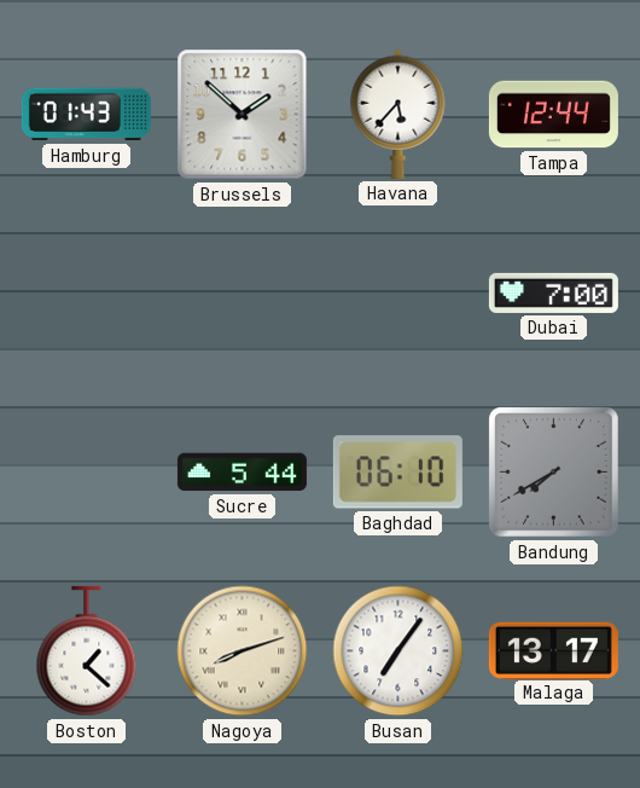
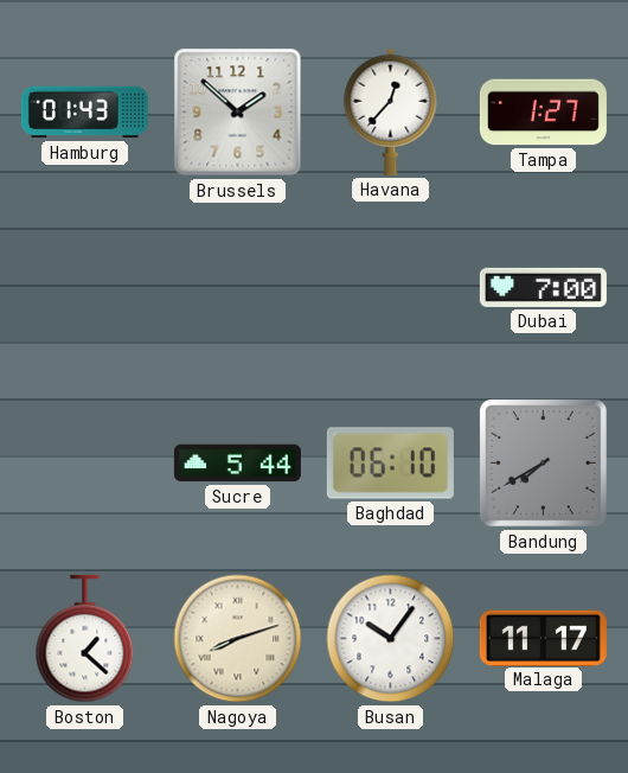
Havana: 5:37 -> 12:37 (391, 111)
Tampa: 12:44 -> 1:27 (543, 113)
Busan: 7:06 -> 10:06 (391, 639)
Malaga: 13:17 -> 11:17 (543, 638)
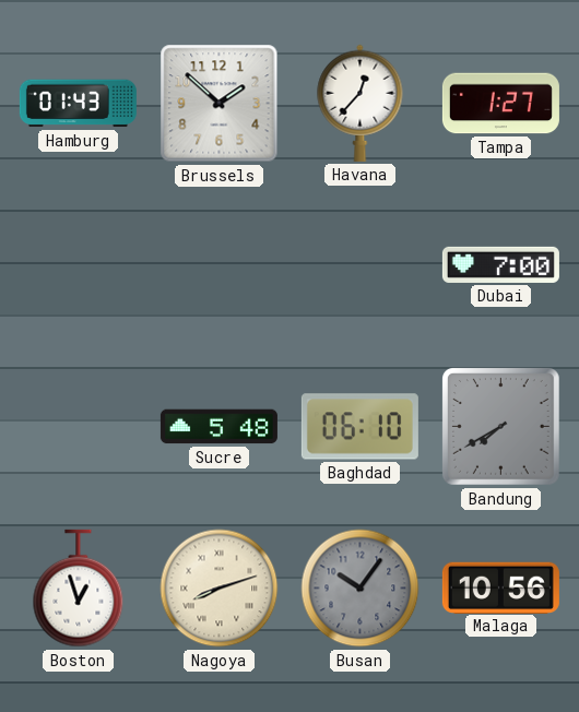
Sucre: 5:44 -> 5:48 (218, 427)
Boston: 1:22 -> 12:57 (79, 589)
Busan dial: white -> grey (361, 589)
Malaga: 11:17 -> 10:56 (500, 588)
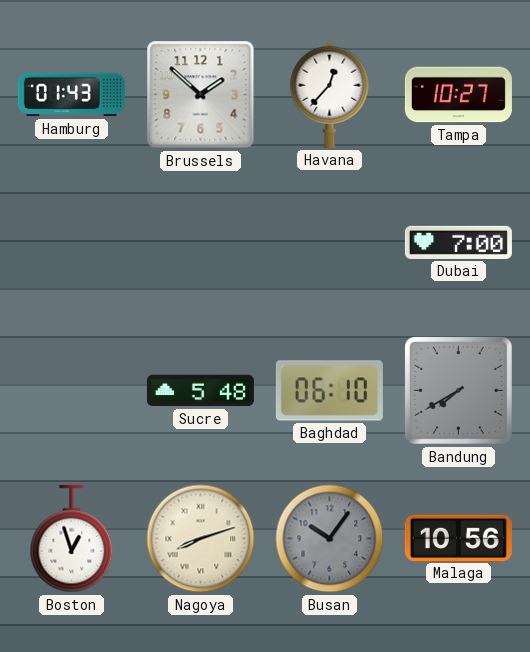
Tampa: 1:27 -> 10:27 (458, 95)
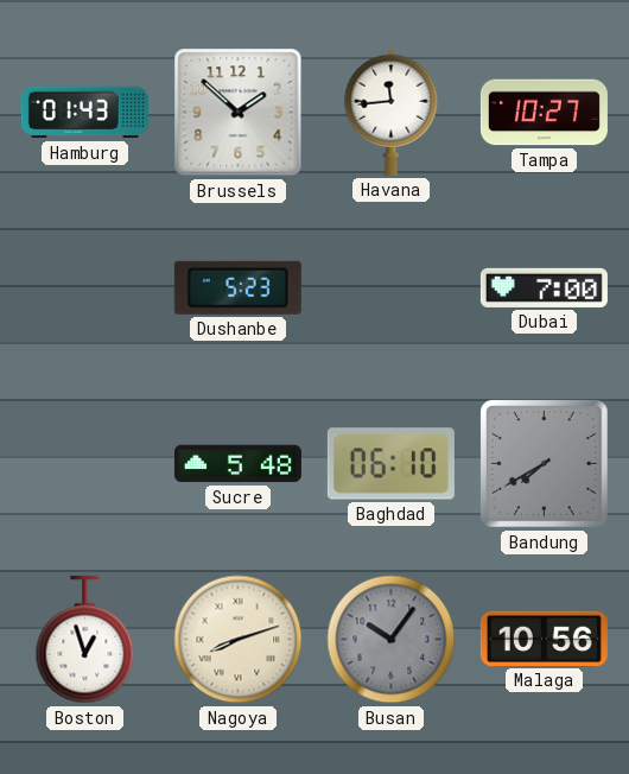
Havana: 12:37 -> 11:44 (392, 112)
Dushanbe: none -> 5:23 (237, 287)
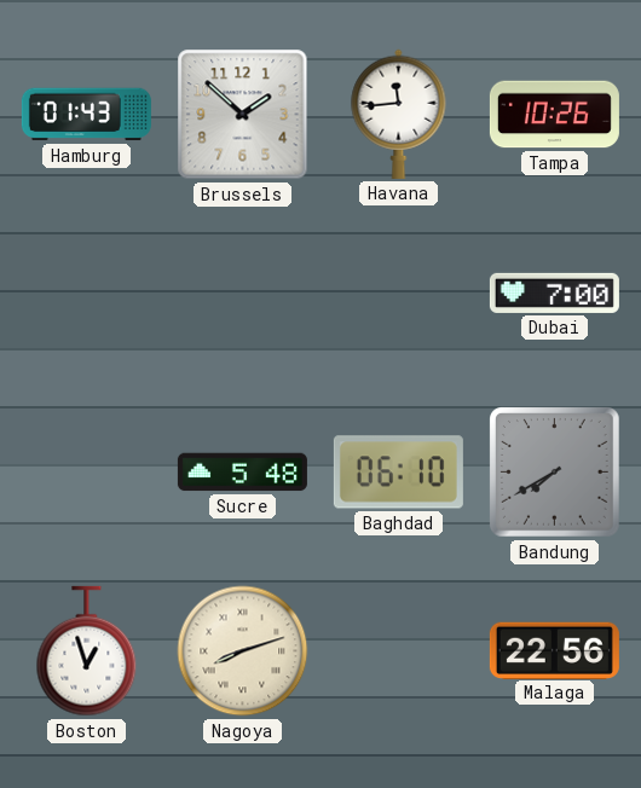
Tampa: 10:27 -> 10:26 (554, 115)
Dushanbe: 5:23 -> none (237, 287)
Busan: 10:06 -> none (392, 640)
Malaga: 10:56 -> 22:56 (554, 650)
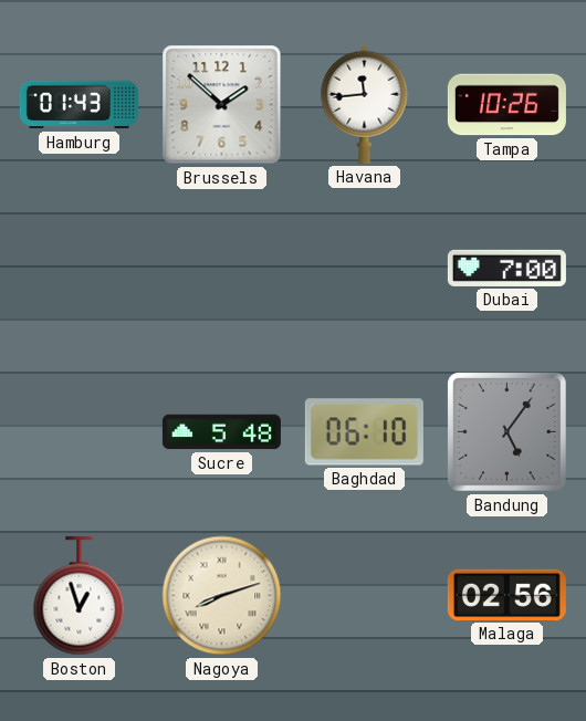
Bandung: 7:40 -> 5:06 (507, 432)
Malaga: 22:56 -> 02:56 (506, 595)
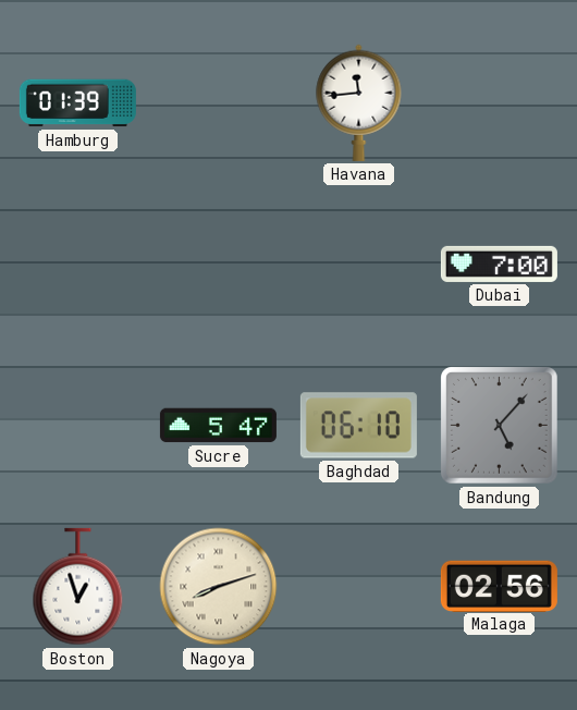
Hamburg: 01:43 -> 01:39 (77, 103)
Brussels: 1:52 -> none (222, 105)
Tampa: 10:26 -> none (506, 105)
Sucre: 5:48 -> 5:47 (218, 426)
Bandung: 5:06 -> 5:07 (500, 426)
